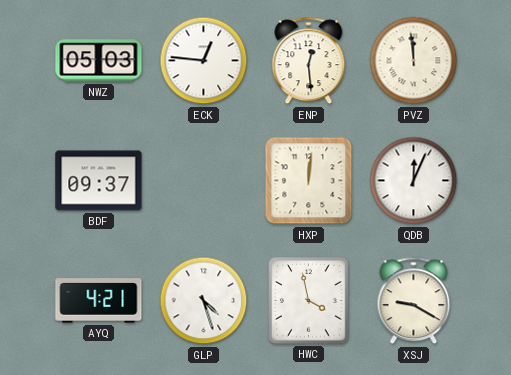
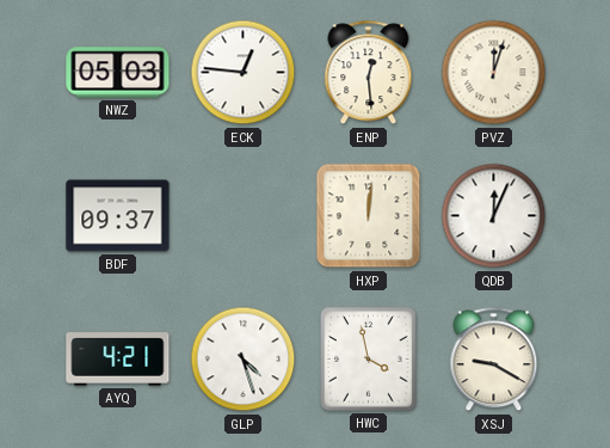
PVZ: 11:59 -> 12:03 (494, 73)
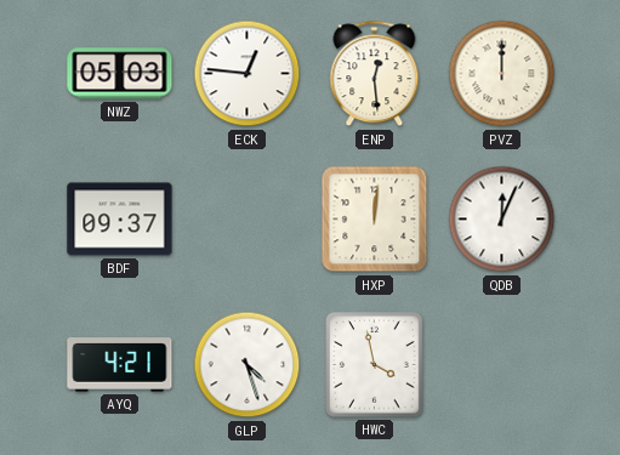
PVZ: 12:03 -> 12:00 (502, 74)
XSJ: 9:20 -> none (494, 360)
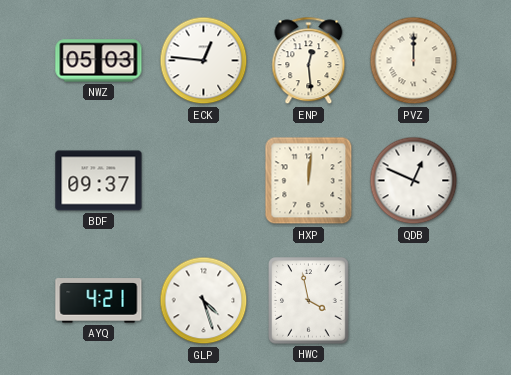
QDB: 12:04 -> 12:49 (414, 181)
